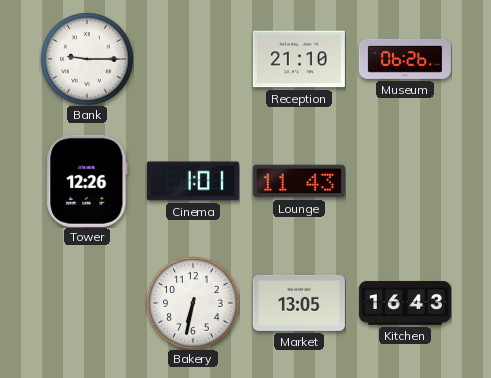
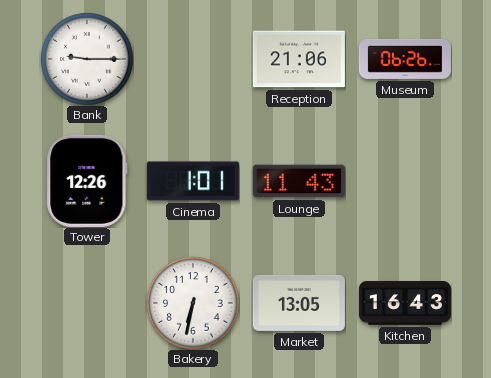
Reception: 21:10 -> 21:06 (299, 59)
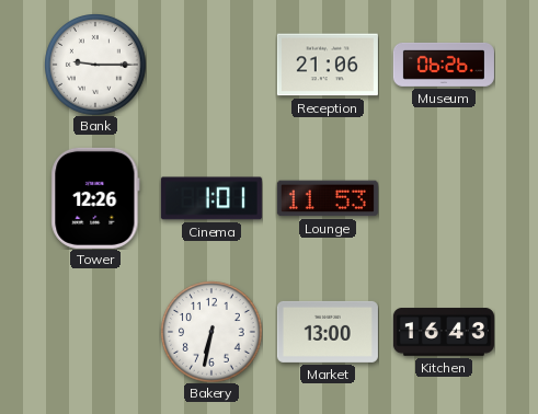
Lounge: 11:43 -> 11:53 (328, 198)
Market: 13:05 -> 13:00 (328, 332)
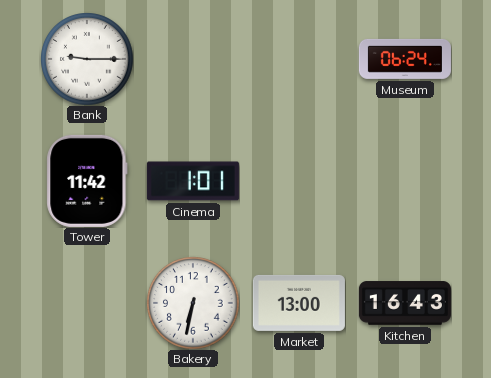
Reception: 21:06 -> none (328, 65)
Museum: 06:26 -> 06:24 (405, 59)
Tower: 12:26 -> 11:42 (87, 181)
Lounge: 11:53 -> none (328, 198)
